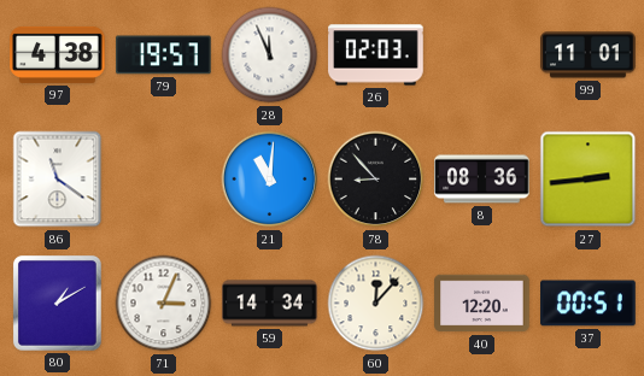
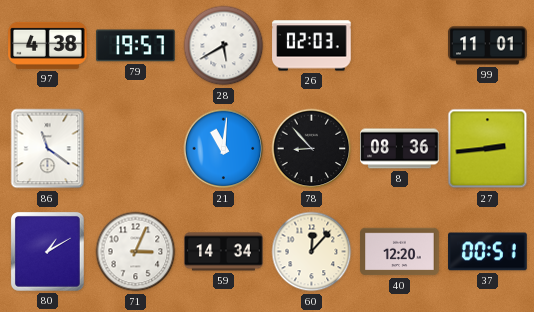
28: 11:56 -> 5:40 (224, 46)
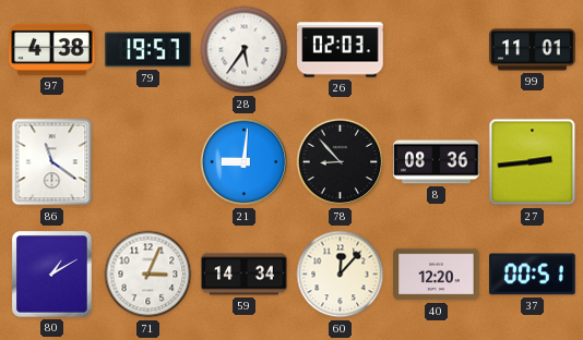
28: 5:40 -> 5:36 (245, 50)
21: 11:01 -> 9:01 (245, 162)
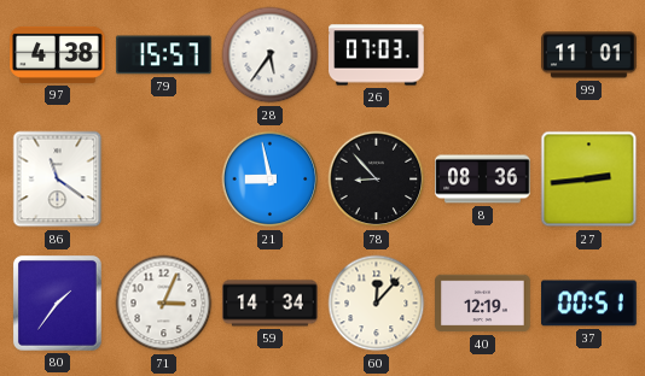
79: 19:57 -> 15:57 (164, 55)
26: 02:03 -> 07:03 (377, 55)
21: 9:01 -> 8:58 (271, 180)
80: 1:10 -> 1:36 (57, 302)
40: 12:20 -> 12:19 (483, 304)
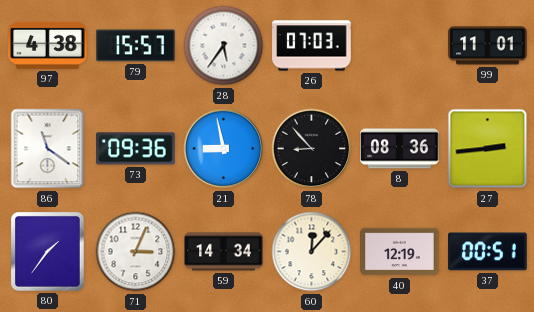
73: none -> 09:36 (136, 149)
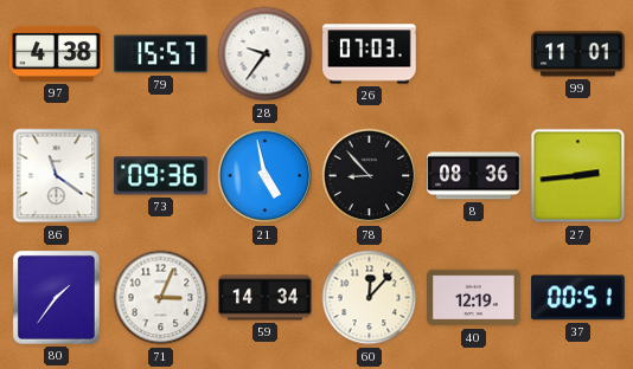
28: 5:36 -> 9:36 (266, 54)
21: 8:58 -> 4:58 (266, 176)
